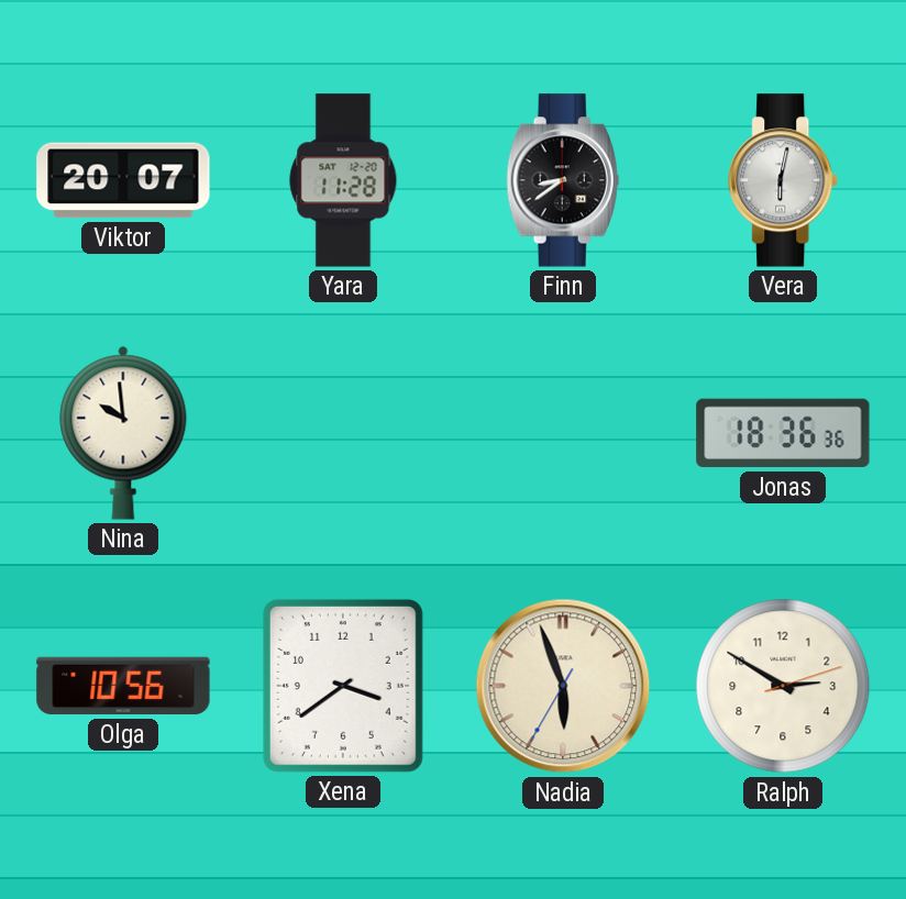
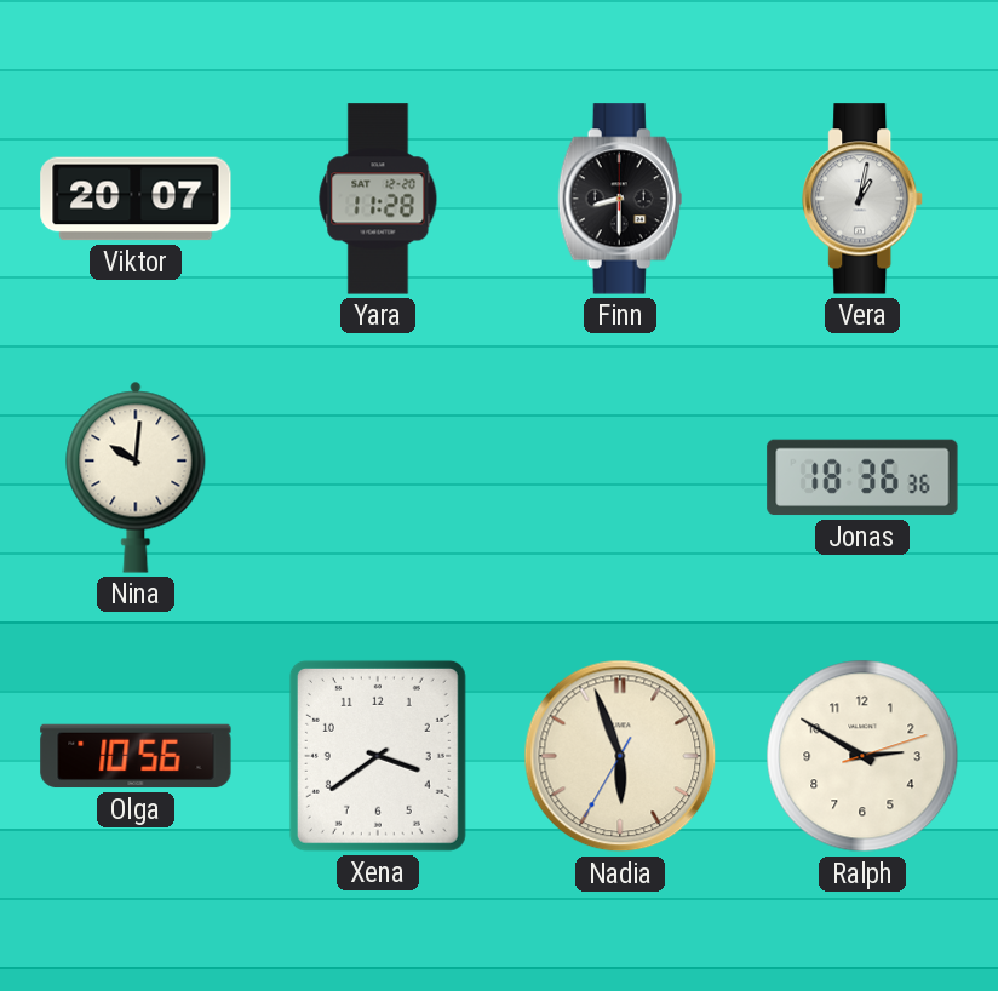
Finn: 8:39 -> 8:30 (620, 199)
Vera: 6:02 -> 1:02 (864, 199)
Nina: 9:59 -> 10:01 (136, 477)
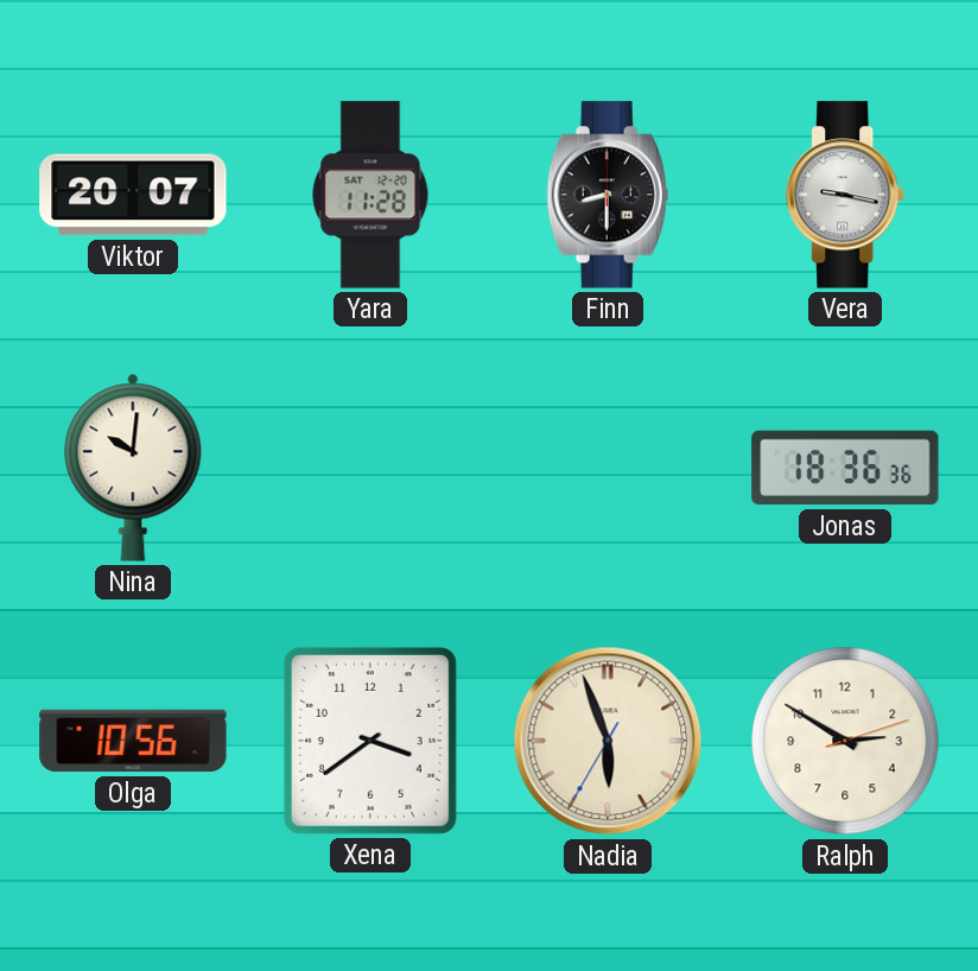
Vera: 1:02 -> 9:17 (846, 195)
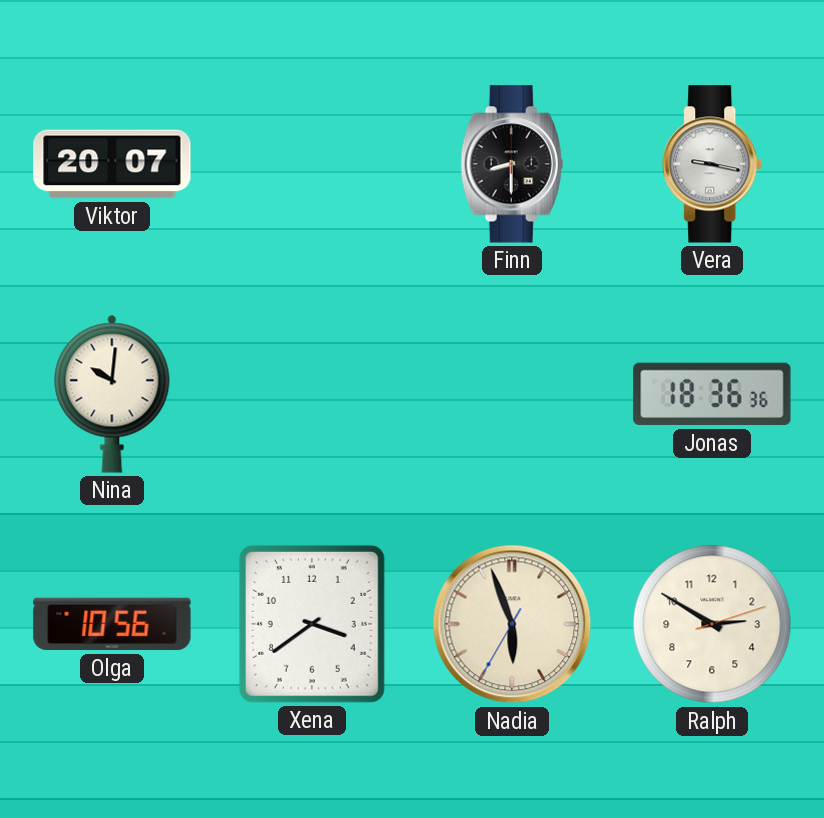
Yara: 11:28 -> none (370, 195)
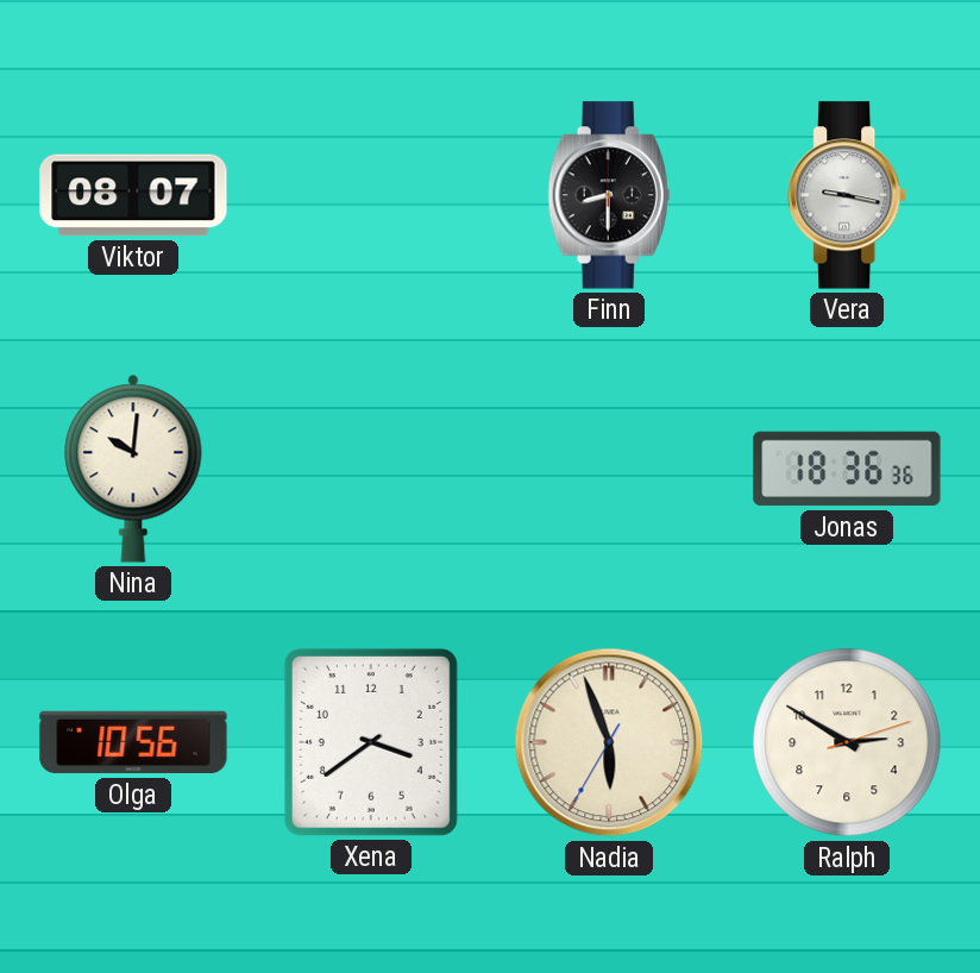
Viktor: 20:07 -> 08:07 (133, 195)
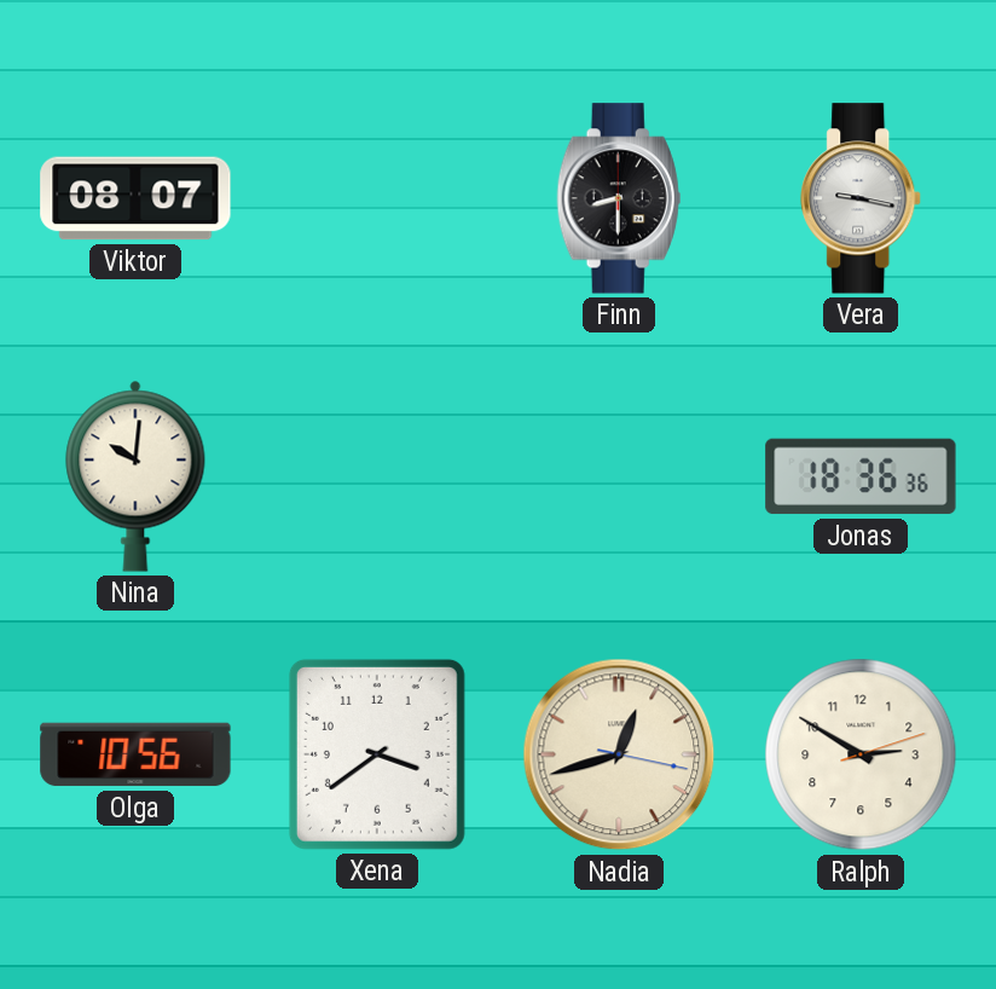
Nadia: 5:56 -> 12:42 (619, 754)
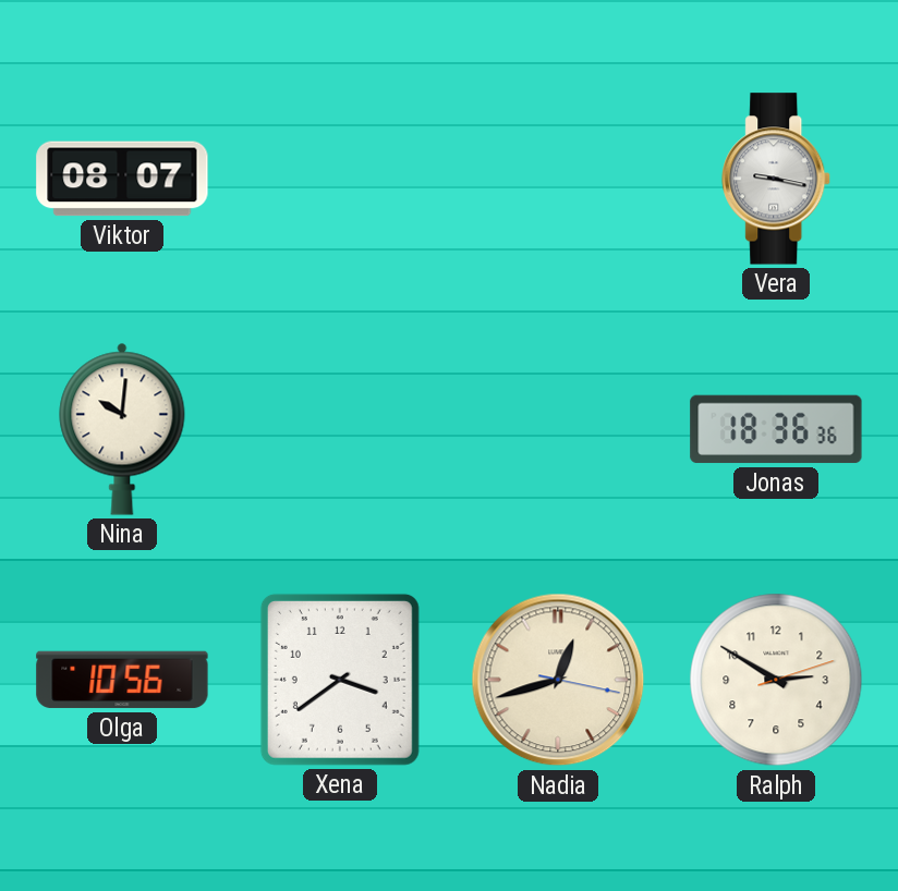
Finn: 8:30 -> none (619, 198)
